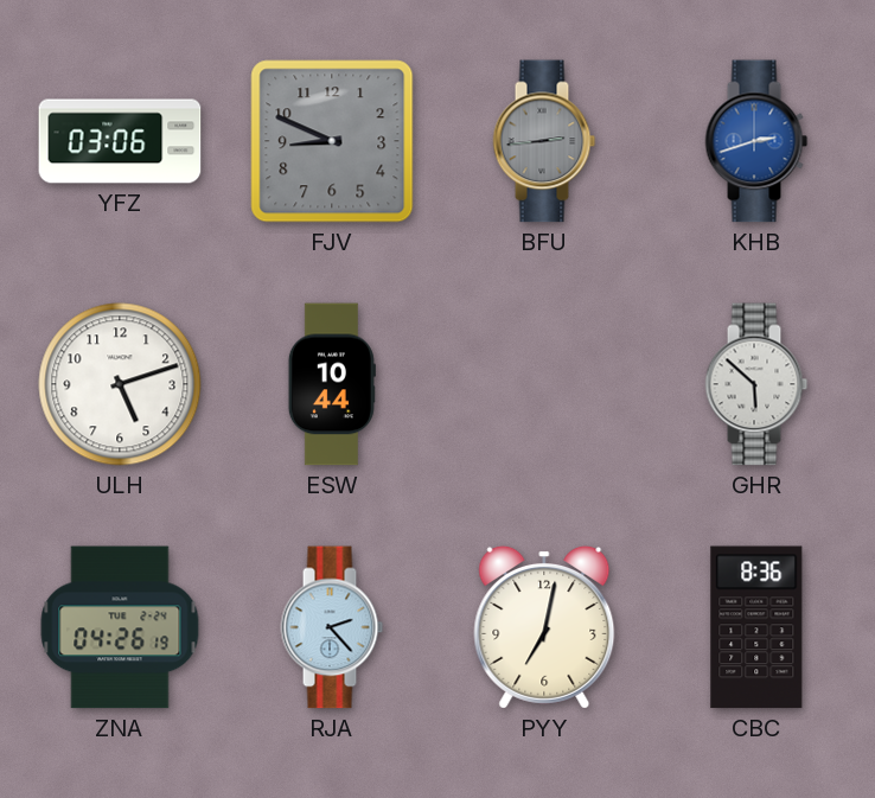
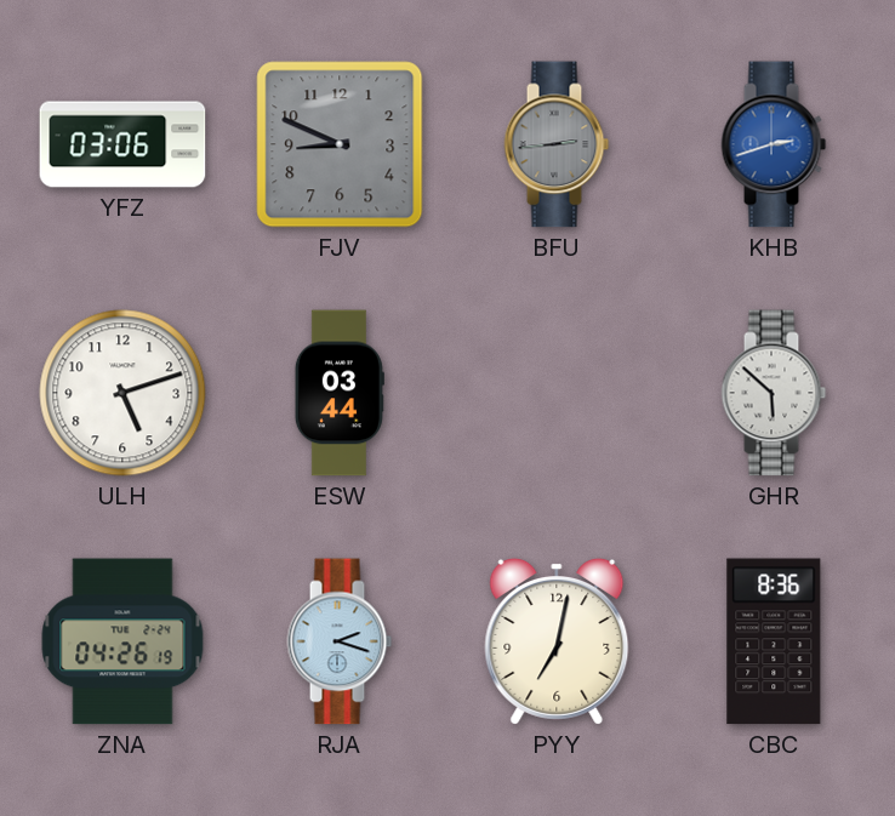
ESW: 10:44 -> 03:44 (340, 393)
RJA: 2:23 -> 2:18 (340, 641)
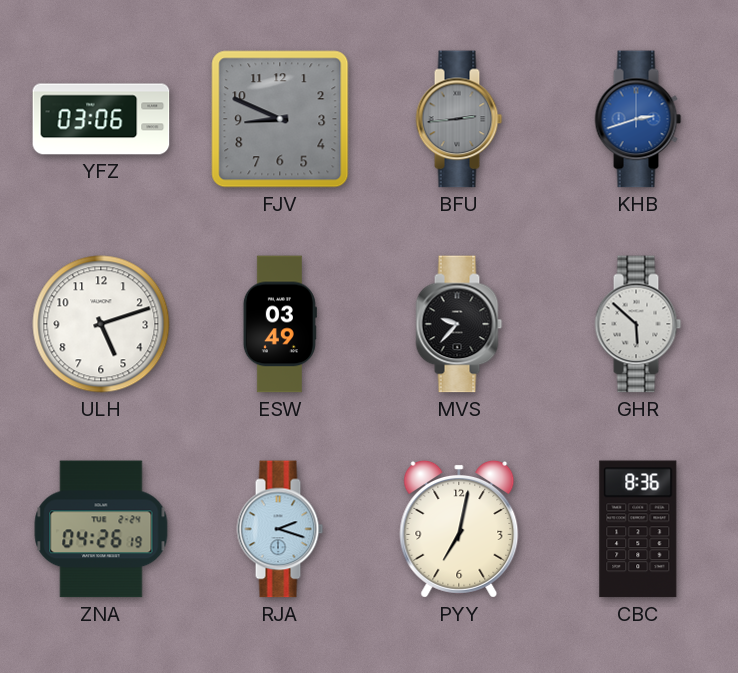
ESW: 03:44 -> 03:49 (280, 324)
MVS: none -> 9:37 (459, 324)
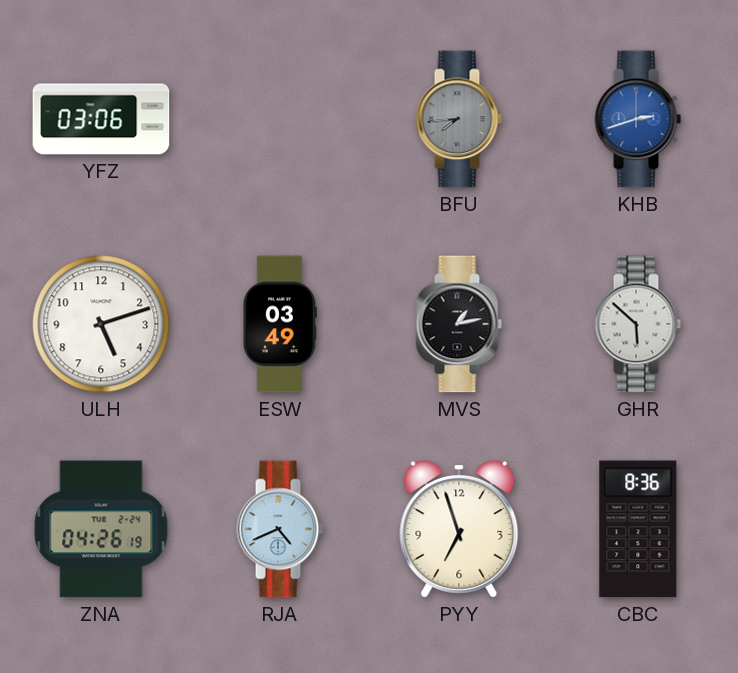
FJV: 8:49 -> none (280, 119)
BFU: 2:44 -> 7:44 (459, 119)
MVS: 9:37 -> 1:13 (459, 324)
RJA: 2:18 -> 4:41 (280, 529)
PYY: 7:02 -> 6:57 (459, 529)
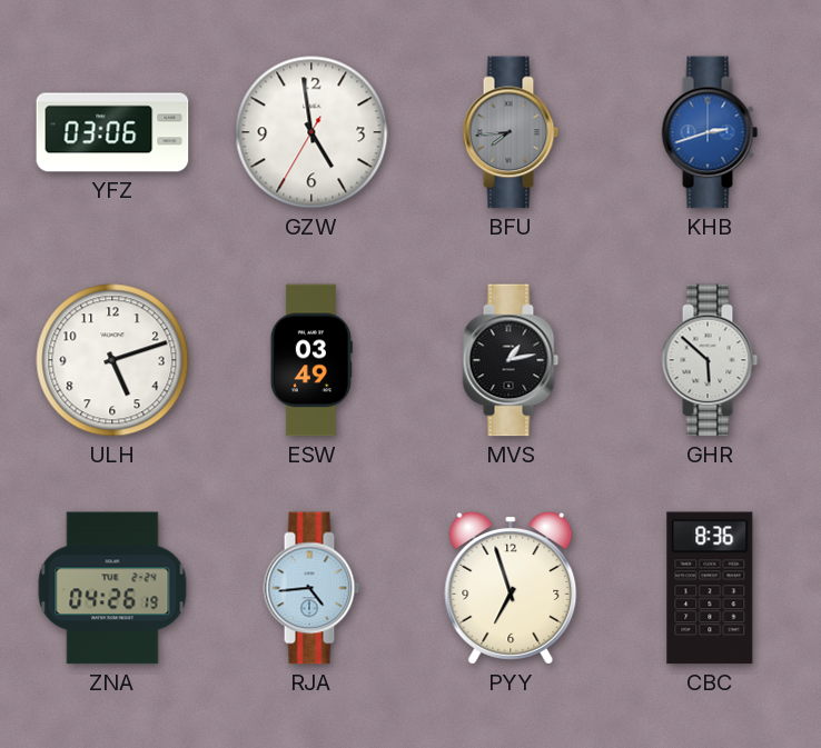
GZW: none -> 4:58 (311, 132)
RJA: 4:41 -> 4:44 (311, 588)
